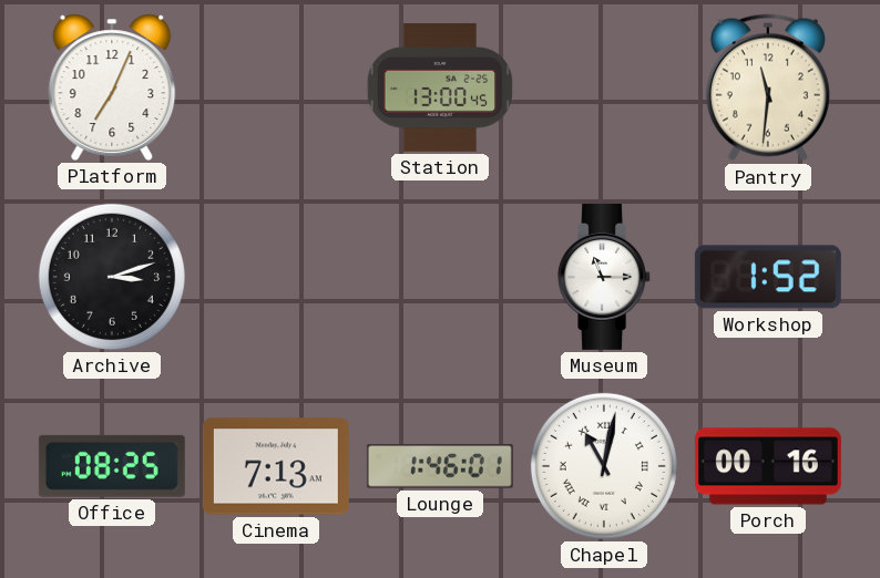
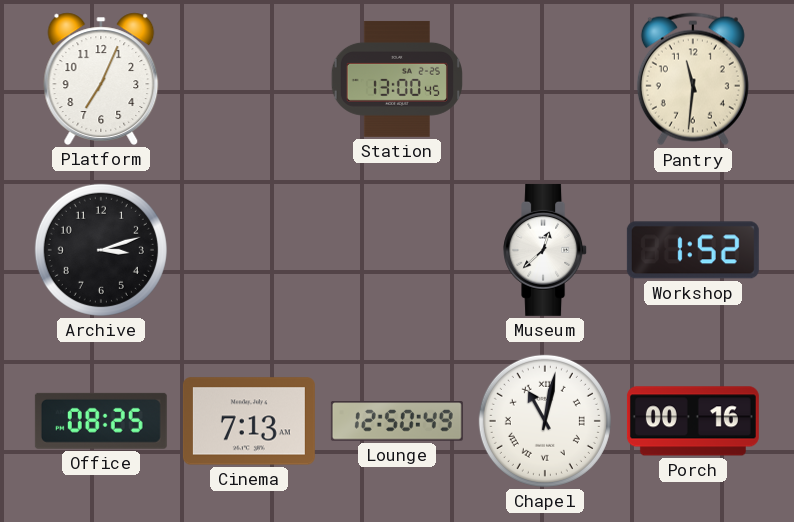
Museum: 11:15 -> 12:38 (546, 250)
Lounge: 1:46 -> 12:50 (397, 421)
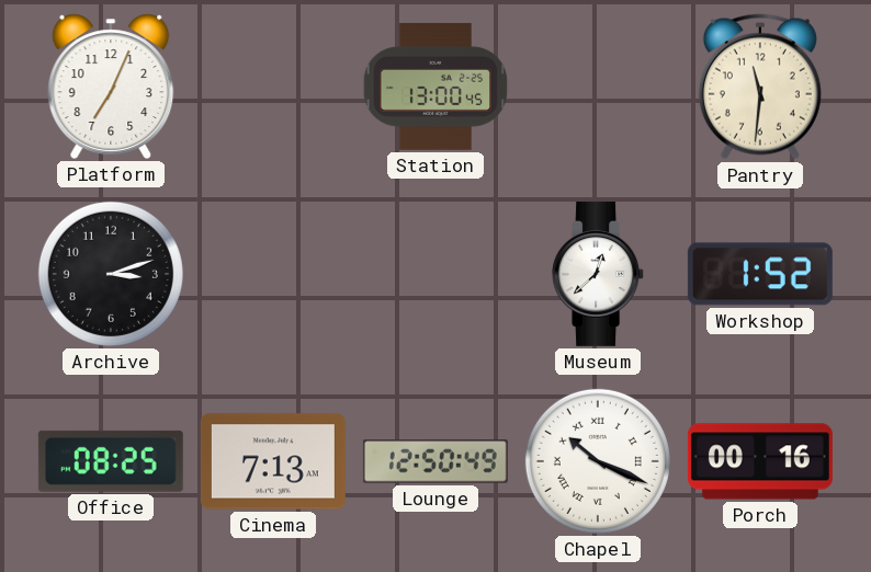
Chapel: 11:02 -> 10:19 (598, 461)
